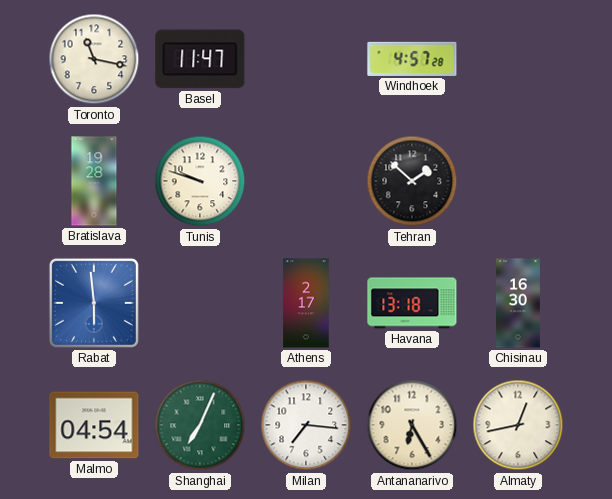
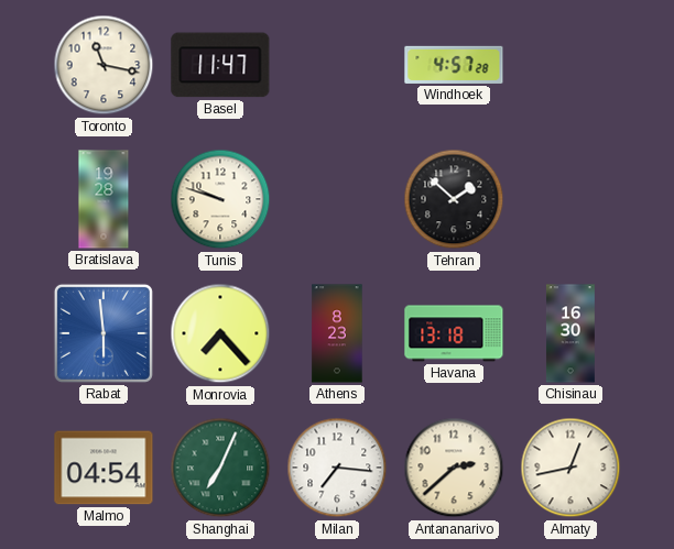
Monrovia: none -> 7:23 (220, 333)
Athens: 2:17 -> 8:23 (337, 333)
Antananarivo: 6:25 -> 2:38 (454, 468)
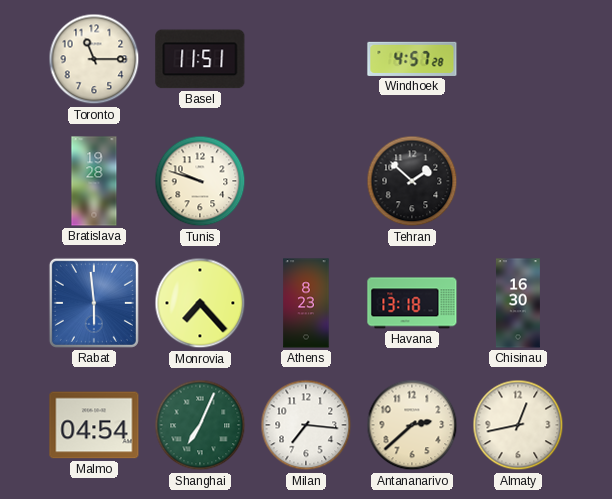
Toronto: 11:17 -> 11:15 (94, 59)
Basel: 11:47 -> 11:51 (200, 59)
